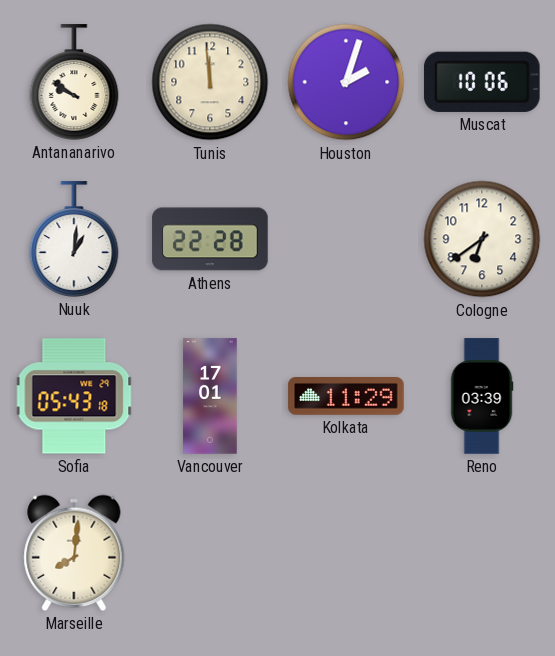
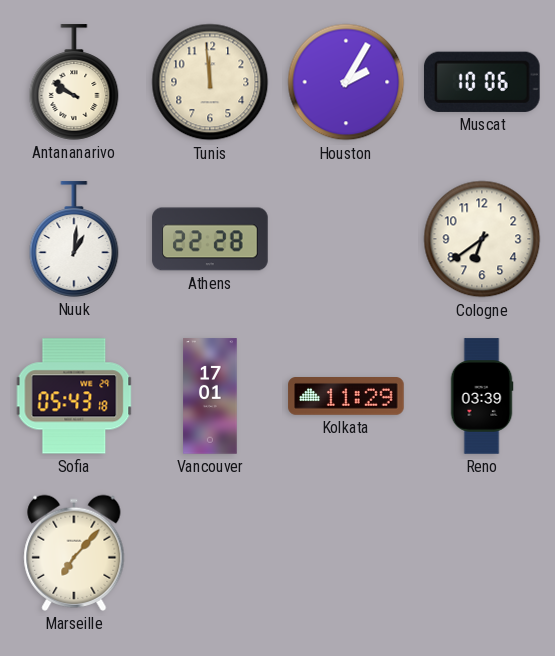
Houston: 2:03 -> 2:05 (346, 82)
Marseille: 8:01 -> 7:07 (74, 553)
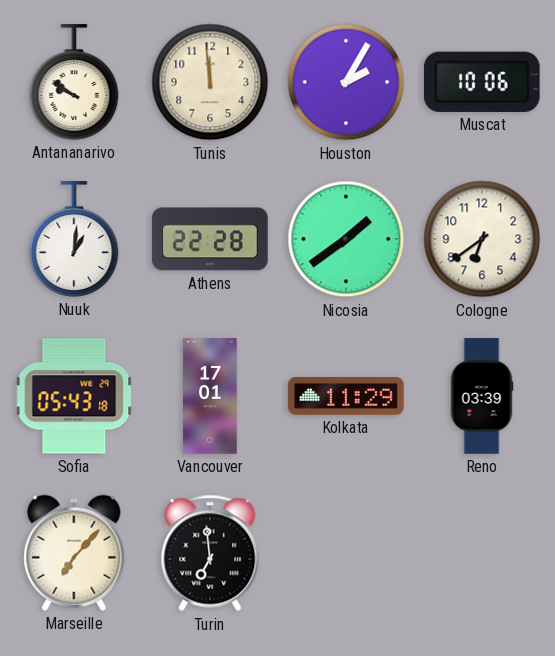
Nicosia: none -> 1:39 (346, 239)
Turin: none -> 6:59 (210, 553)
